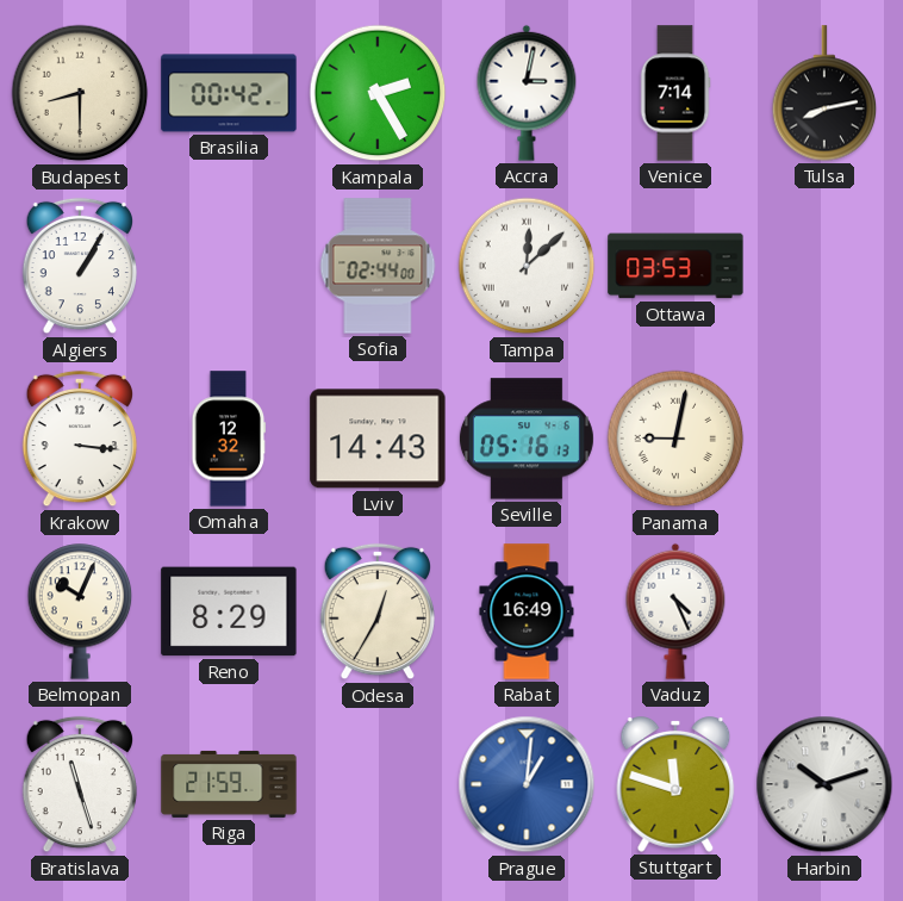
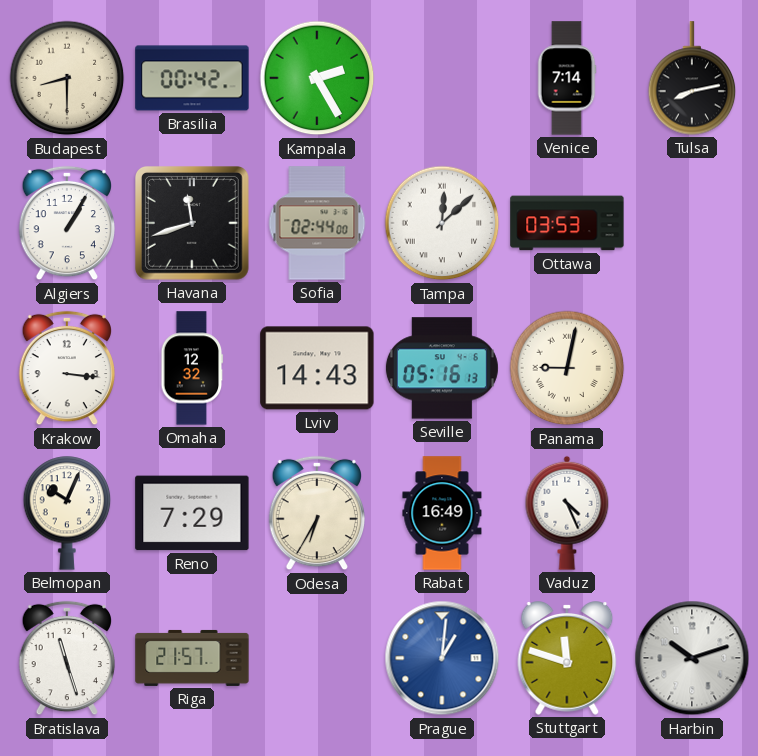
Accra: 3:02 -> none (527, 93)
Havana: none -> 11:42 (193, 224)
Reno: 8:29 -> 7:29 (192, 513)
Odesa: 12:35 -> 6:35 (317, 513)
Riga: 21:59 -> 21:57 (192, 658)
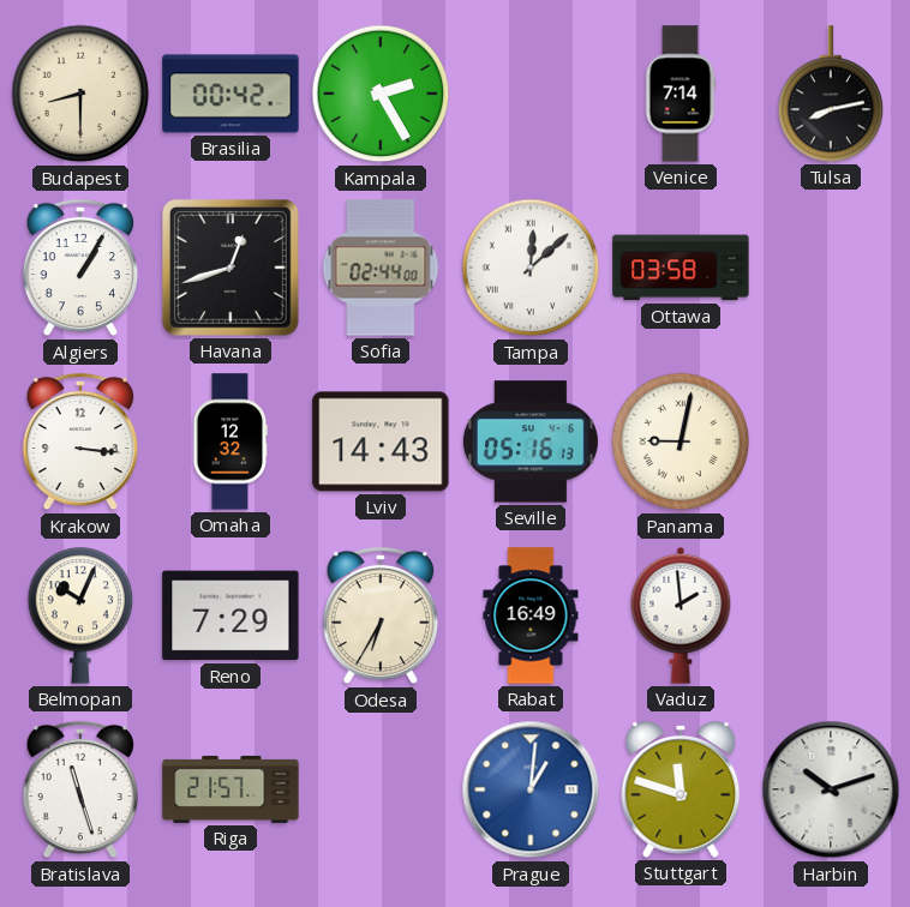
Havana: 11:42 -> 12:42 (232, 269)
Ottawa: 03:53 -> 03:58 (681, 268)
Vaduz: 4:26 -> 1:59 (681, 615)
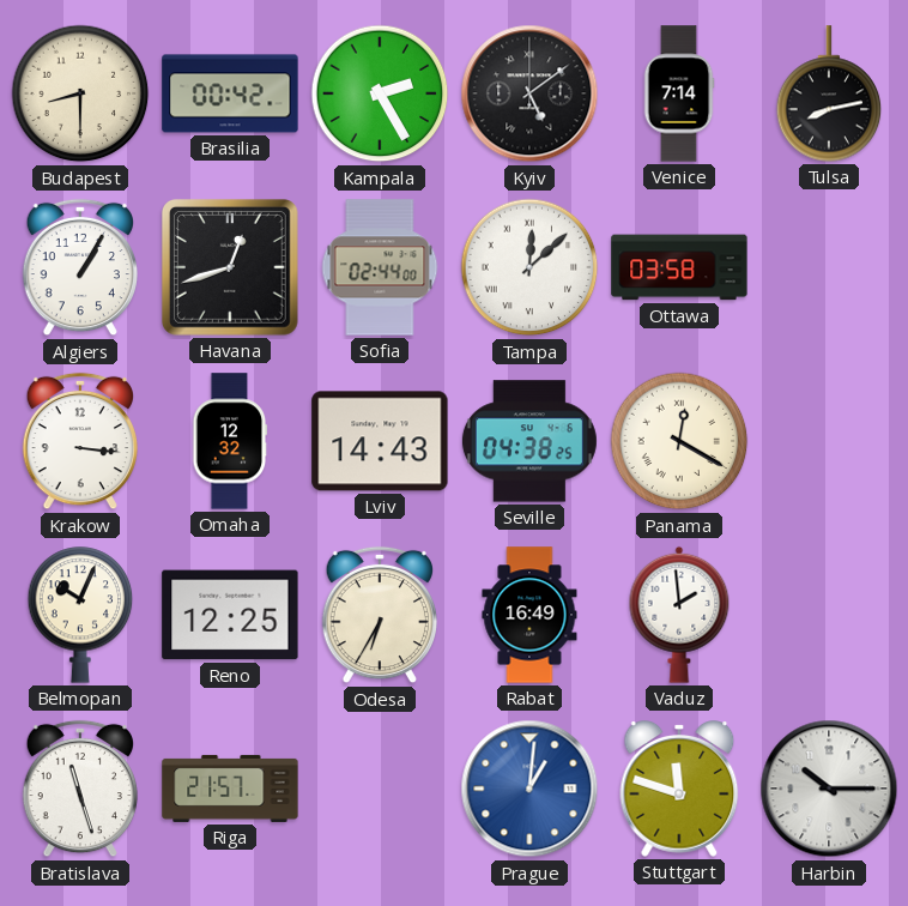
Kyiv: none -> 5:09 (529, 93)
Seville: 05:16 -> 04:38 (529, 441)
Panama: 9:02 -> 12:20 (679, 441)
Reno: 7:29 -> 12:25 (230, 615)
Harbin: 10:12 -> 10:15 (829, 789)
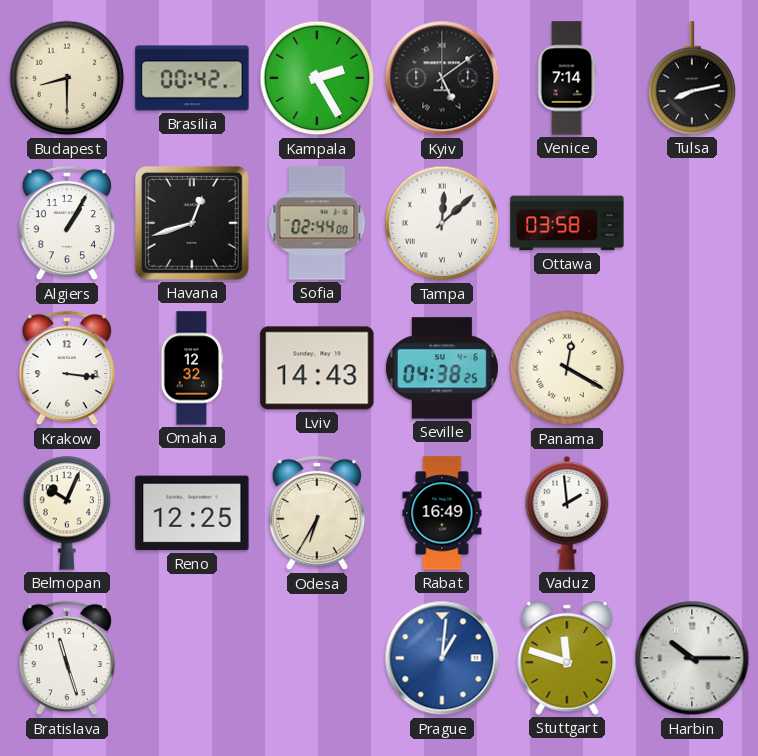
Riga: 21:57 -> none (230, 789)
